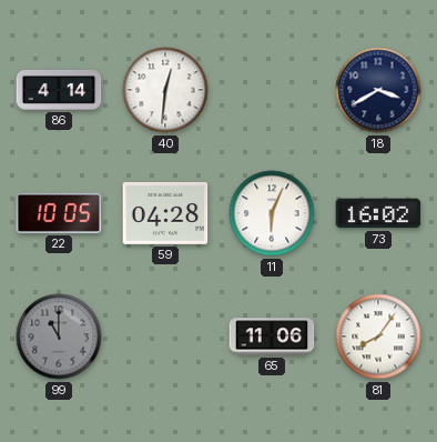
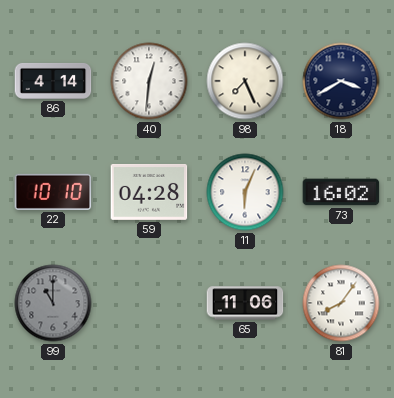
98: none -> 7:26 (245, 81)
22: 10:05 -> 10:10 (53, 192)
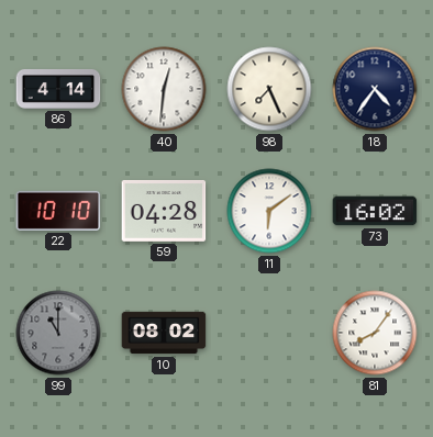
18: 3:40 -> 4:36 (375, 89)
11: 6:04 -> 6:09 (269, 211)
10: none -> 08:02 (164, 333)
65: 11:06 -> none (245, 303)
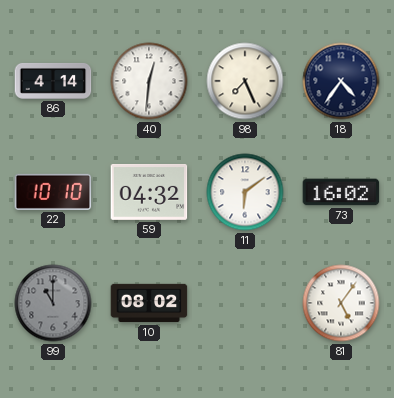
59: 04:28 -> 04:32 (149, 192)
81: 8:06 -> 5:06 (341, 303)
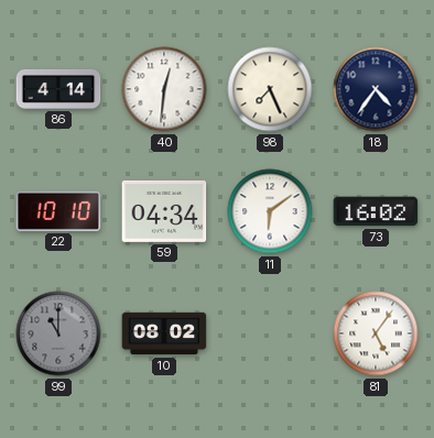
59: 04:32 -> 04:34 (164, 211)
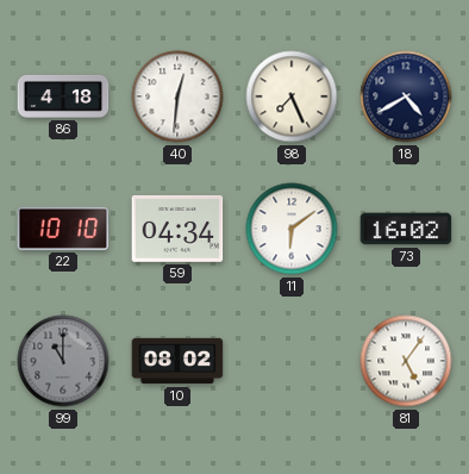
86: 4:14 -> 4:18 (63, 96)
18: 4:36 -> 4:40 (406, 96)
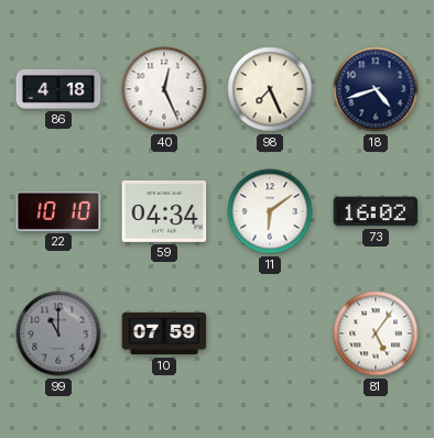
40: 12:31 -> 12:26 (164, 89)
18: 4:40 -> 4:42 (376, 89)
10: 08:02 -> 07:59 (164, 333)
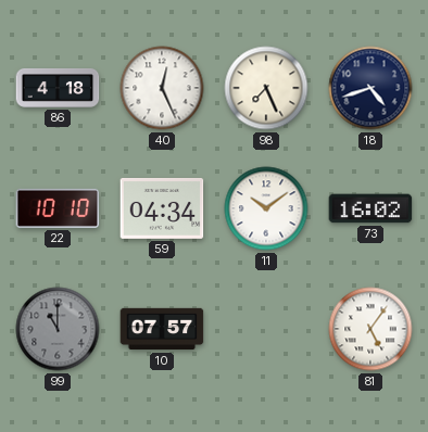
11: 6:09 -> 10:09 (266, 208)
10: 07:59 -> 07:57 (162, 329)
